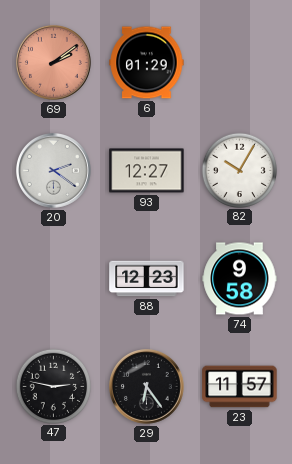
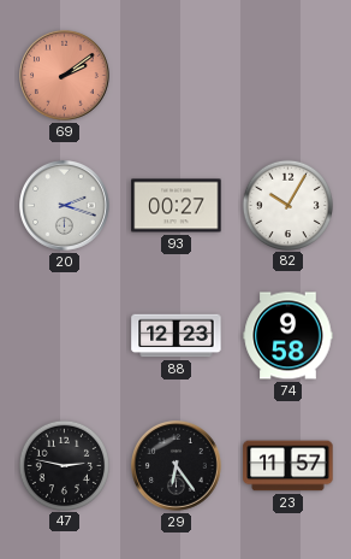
6: 01:29 -> none (147, 63)
20: 2:21 -> 2:18 (65, 206)
93: 12:27 -> 00:27 (177, 206)
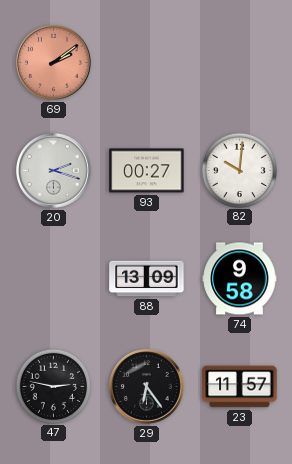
82: 10:05 -> 10:01 (239, 170)
88: 12:23 -> 13:09 (147, 279)
